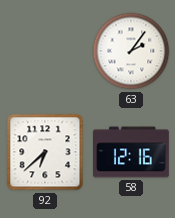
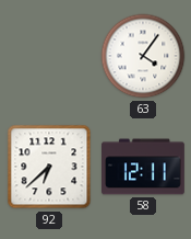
63: 2:06 -> 4:06 (143, 56)
58: 12:16 -> 12:11 (144, 167)
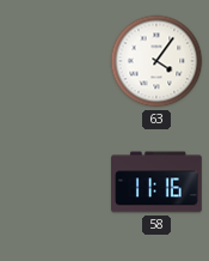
92: 6:38 -> none (49, 167)
58: 12:11 -> 11:16 (158, 182)
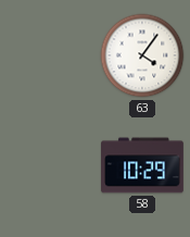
58: 11:16 -> 10:29 (143, 165)
